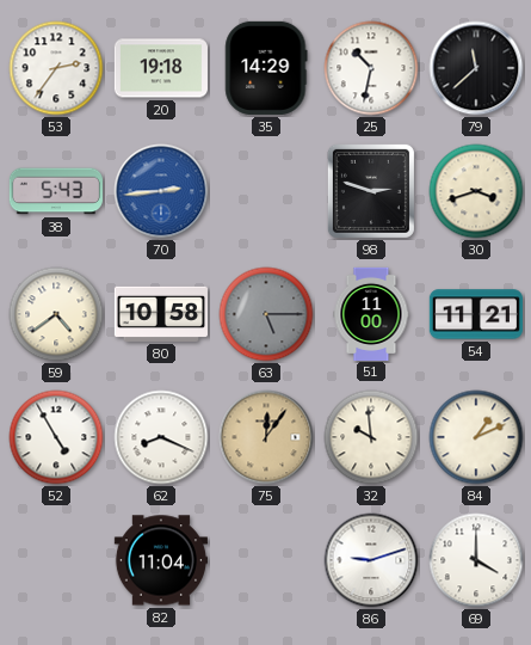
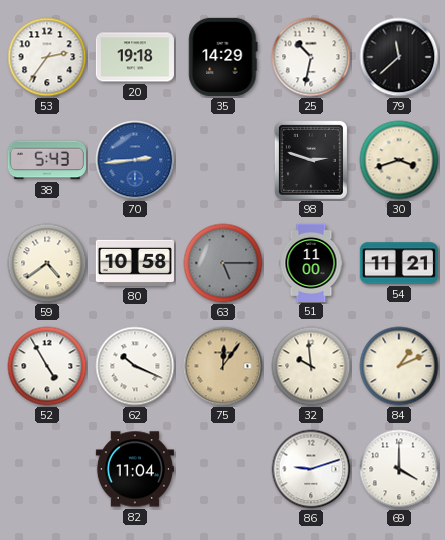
62: 8:19 -> 10:19 (135, 366)
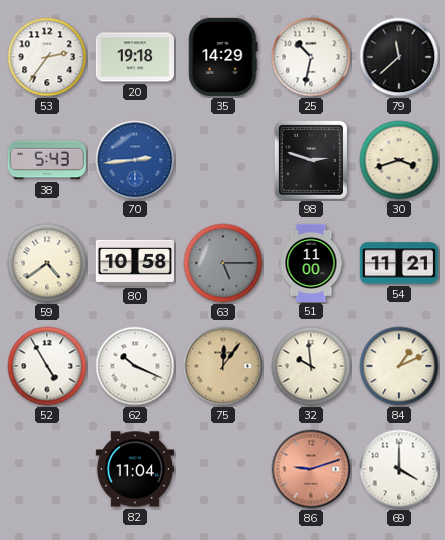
86 dial: white -> salmon (311, 469)
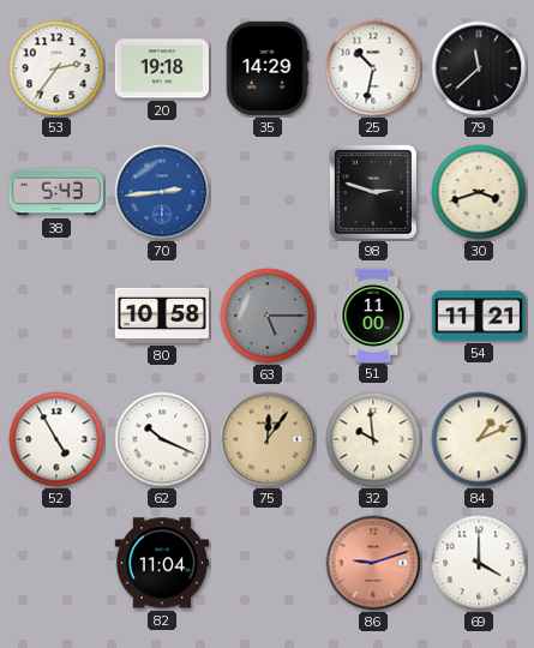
59: 4:39 -> none (47, 263)
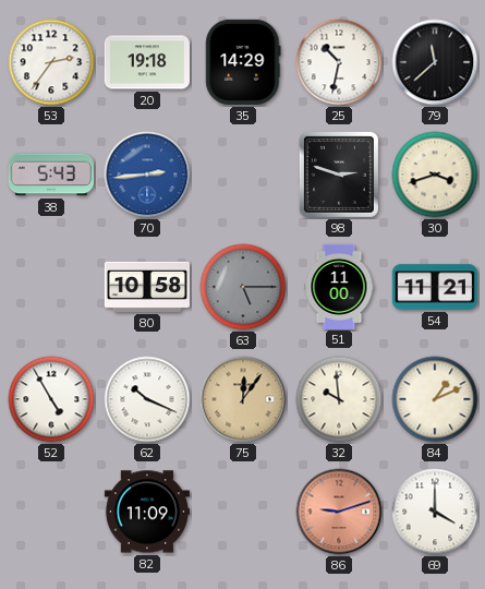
82: 11:04 -> 11:09 (147, 512)
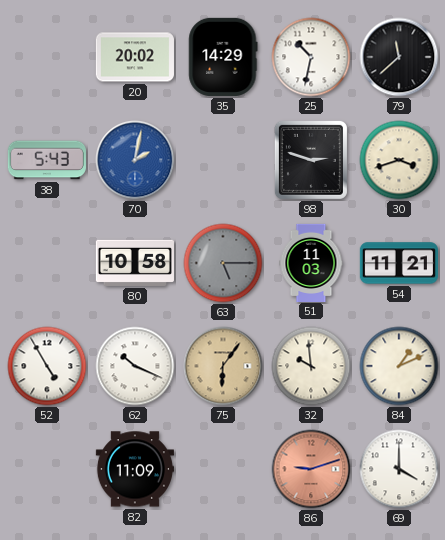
53: 2:36 -> none (51, 62)
20: 19:18 -> 20:02 (135, 57)
70: 2:44 -> 2:02 (135, 160)
51: 11:00 -> 11:03 (311, 262)
75: 12:06 -> 6:06 (223, 366)
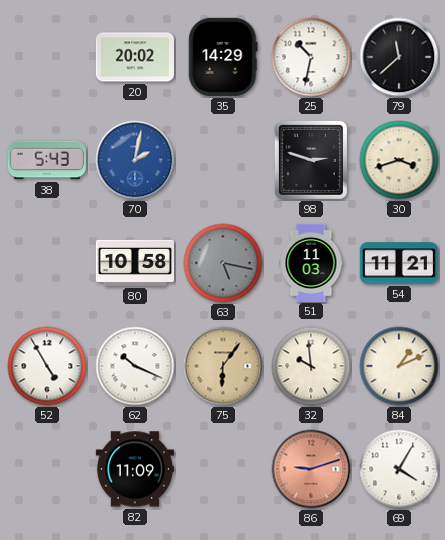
63: 5:15 -> 5:17 (223, 263)
69: 4:00 -> 4:05 (399, 469)
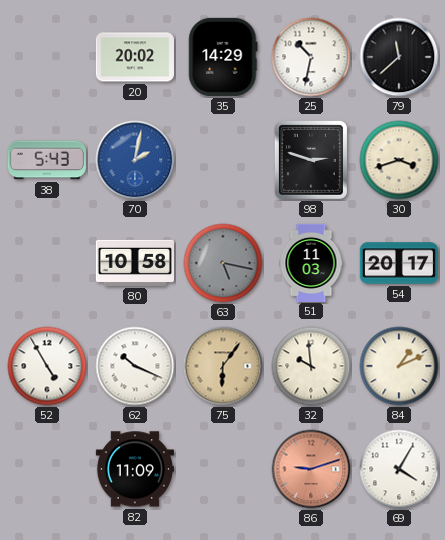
54: 11:21 -> 20:17 (399, 263)
